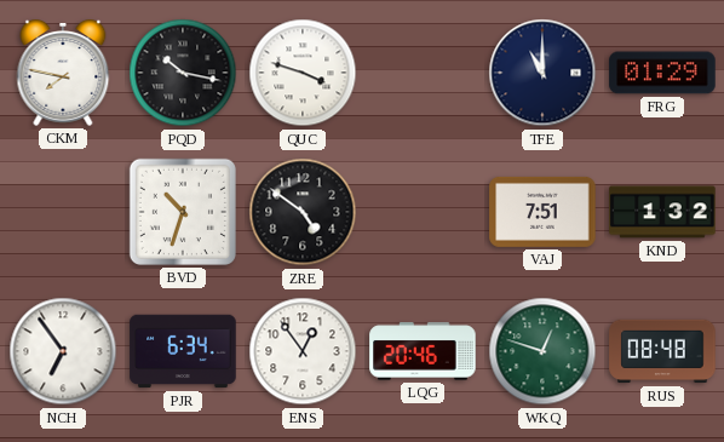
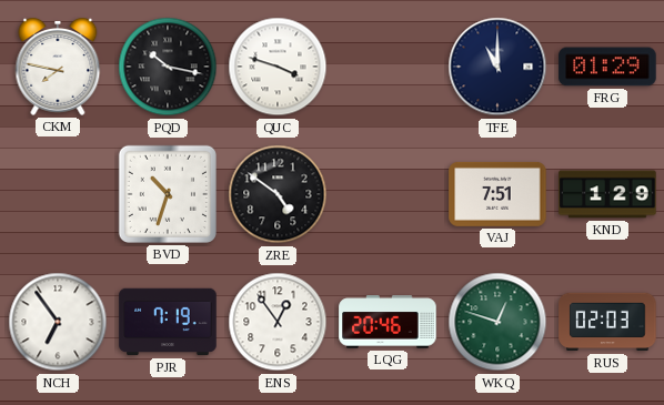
KND: 1:32 -> 1:29 (607, 194)
PJR: 6:34 -> 7:19 (168, 322)
RUS: 08:48 -> 02:03 (607, 322)
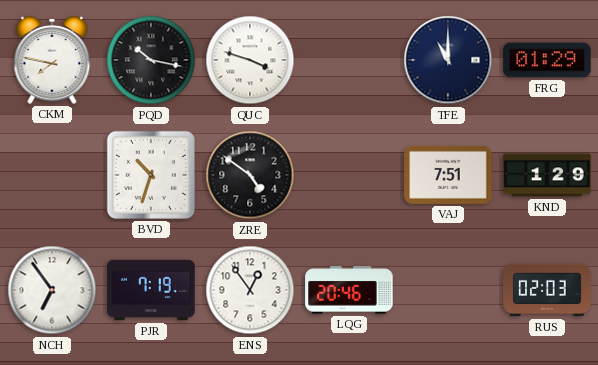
WKQ: 12:48 -> none (497, 322)
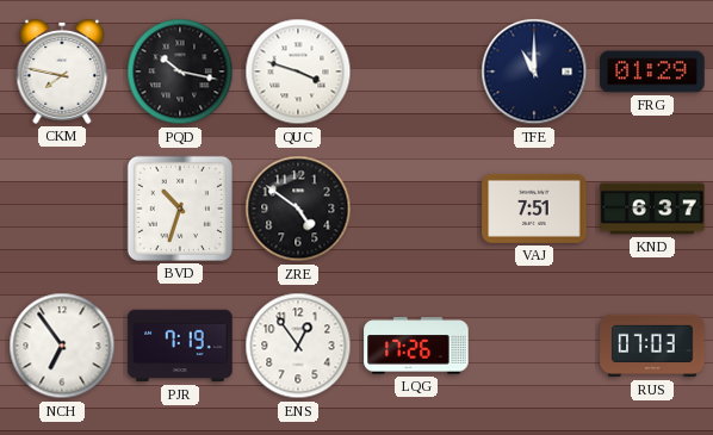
KND: 1:29 -> 6:37 (652, 209)
LQG: 20:46 -> 17:26 (416, 346)
RUS: 02:03 -> 07:03 (652, 346)
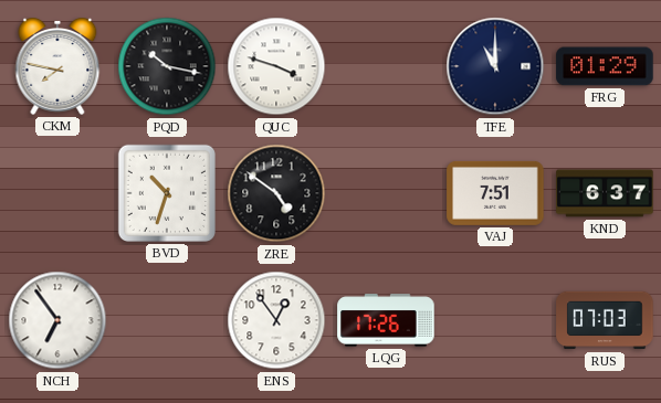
PJR: 7:19 -> none (180, 346)
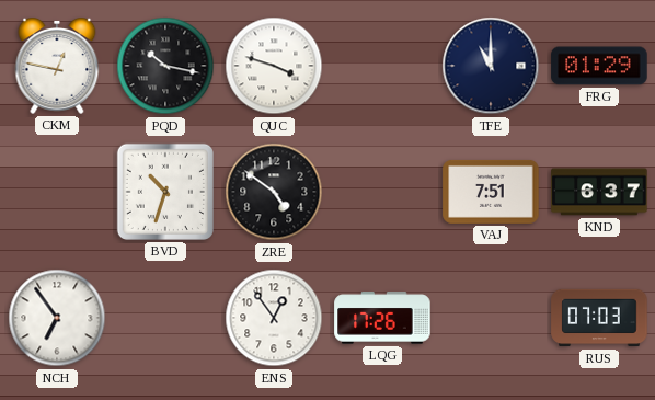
CKM: 7:47 -> 12:47 (57, 67)
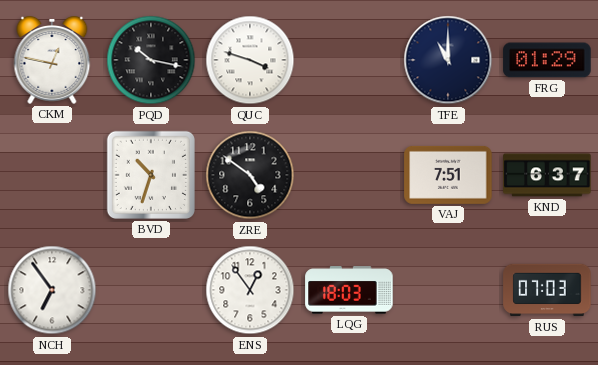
LQG: 17:26 -> 18:03 (349, 290)
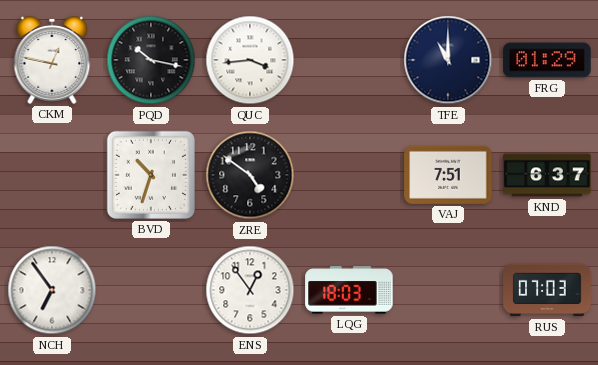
QUC: 3:48 -> 3:44 (250, 60)
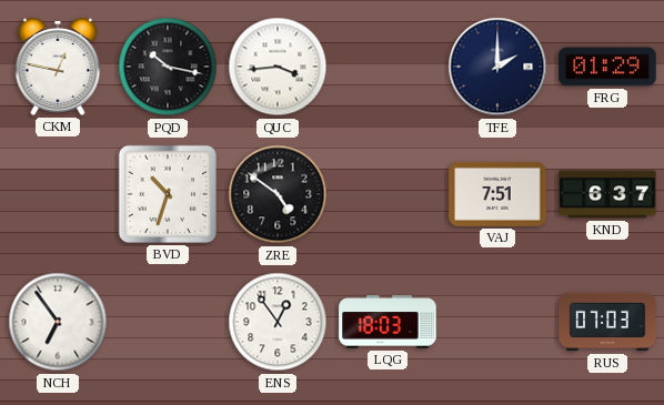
TFE: 11:00 -> 2:00 (497, 67)
